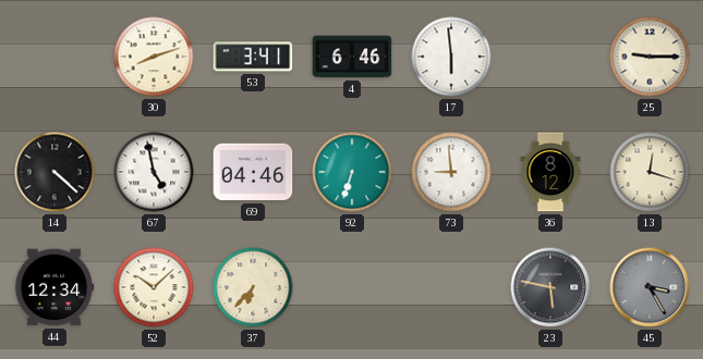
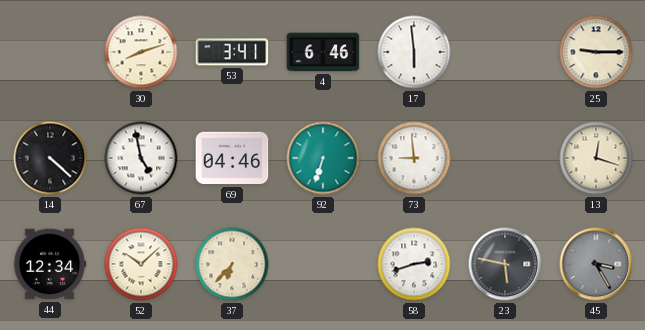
36: 8:12 -> none (550, 172)
58: none -> 2:42 (414, 264)
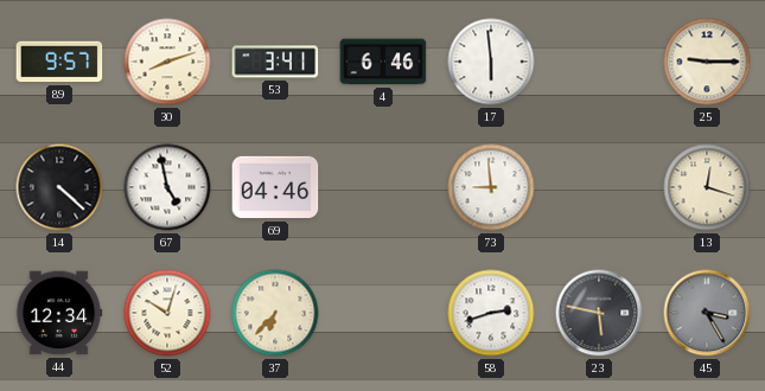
89: none -> 9:57 (59, 62)
92: 6:33 -> none (323, 158)
52: 10:08 -> 10:03 (167, 313)
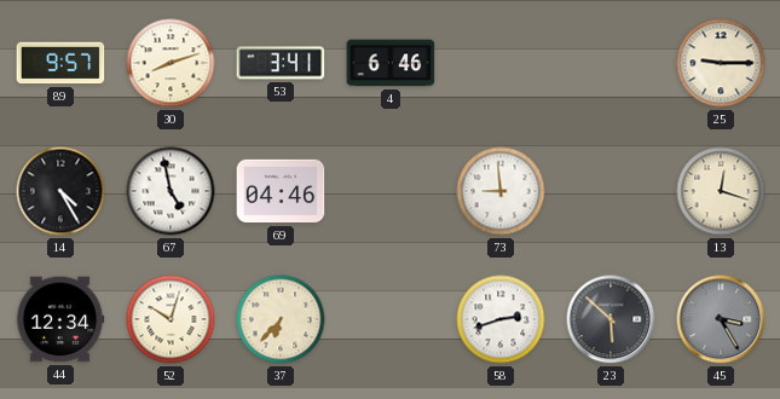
17: 5:59 -> none (491, 62)
14: 4:22 -> 4:25 (60, 191)
23: 5:47 -> 5:52 (611, 319)
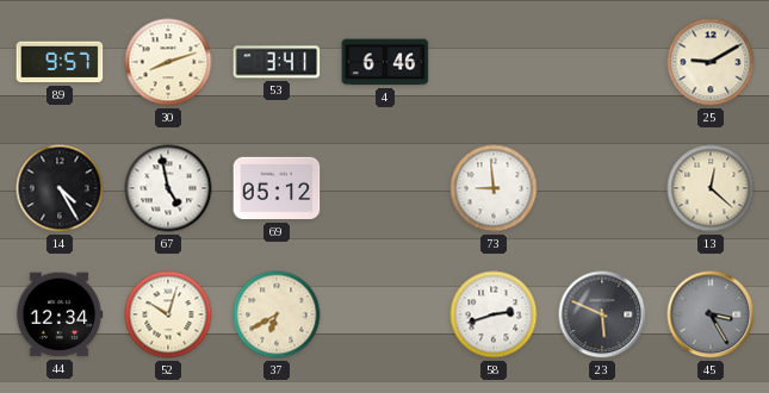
25: 9:15 -> 9:10 (711, 62)
69: 04:46 -> 05:12 (277, 188)
13: 12:18 -> 12:22 (711, 188)
37: 6:37 -> 6:40 (277, 314)
23: 5:52 -> 5:49 (602, 314)
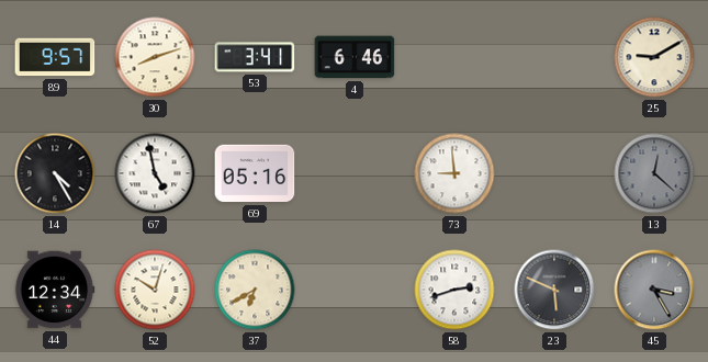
69: 05:12 -> 05:16 (255, 173)
13 dial: cream -> grey (654, 173)
